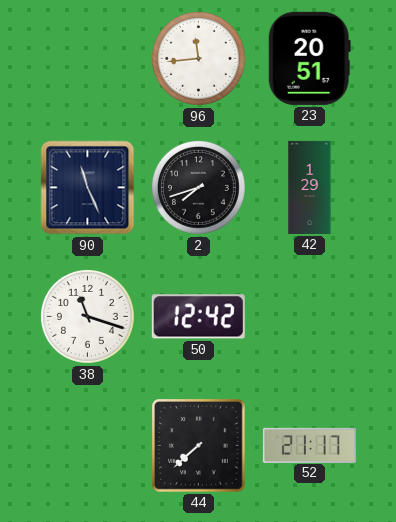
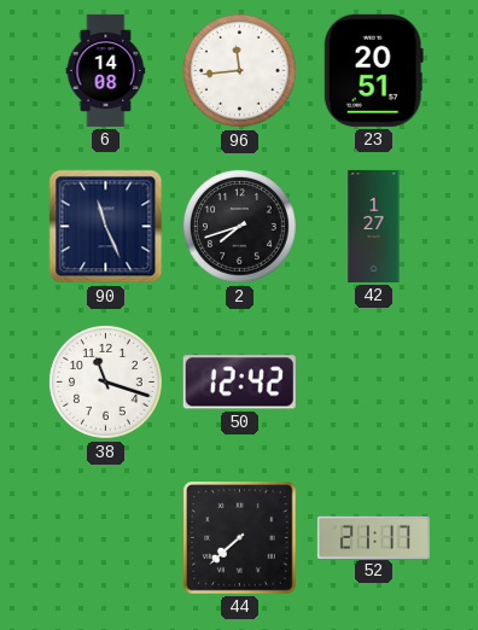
6: none -> 14:08 (106, 70)
42: 1:29 -> 1:27 (374, 226)
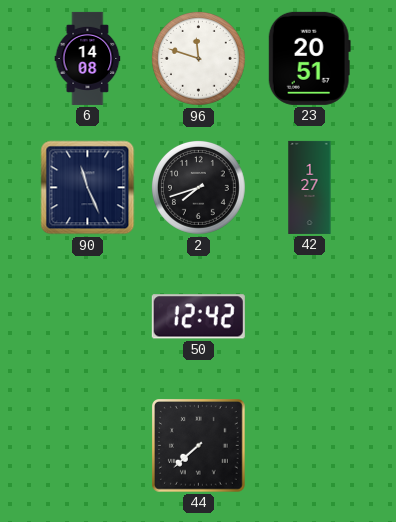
96: 11:44 -> 11:48 (199, 59)
38: 11:18 -> none (106, 383)
52: 21:17 -> none (373, 537)
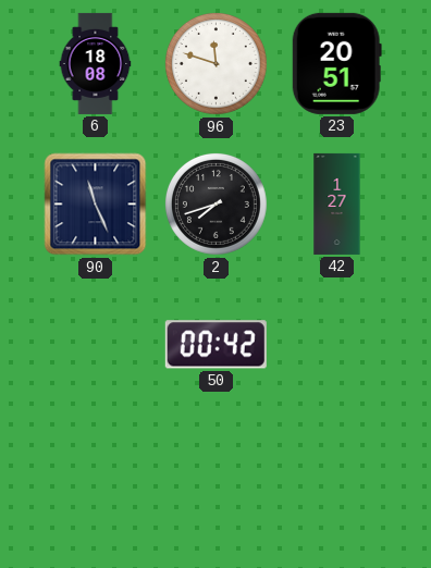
6: 14:08 -> 18:08 (96, 63)
50: 12:42 -> 00:42 (215, 345)
44: 7:38 -> none (199, 446)
